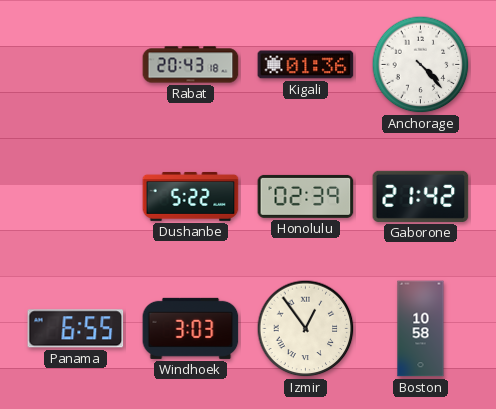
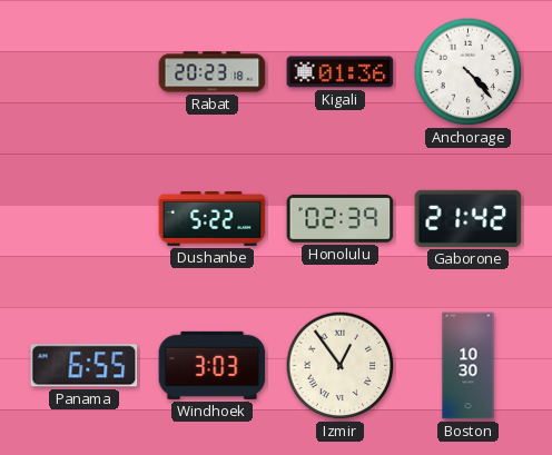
Rabat: 20:43 -> 20:23 (213, 72)
Boston: 10:58 -> 10:30 (469, 366)
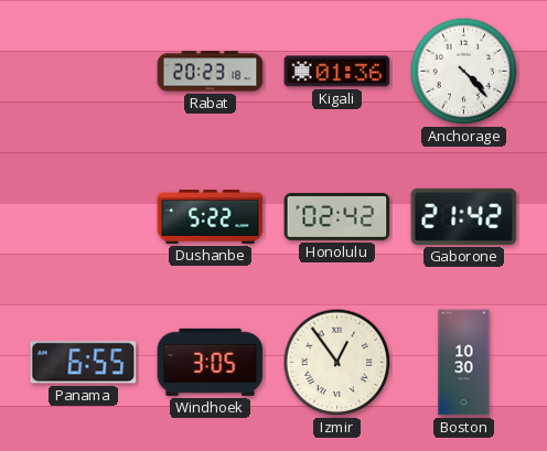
Honolulu: 02:39 -> 02:42 (337, 216)
Windhoek: 3:03 -> 3:05 (211, 362)
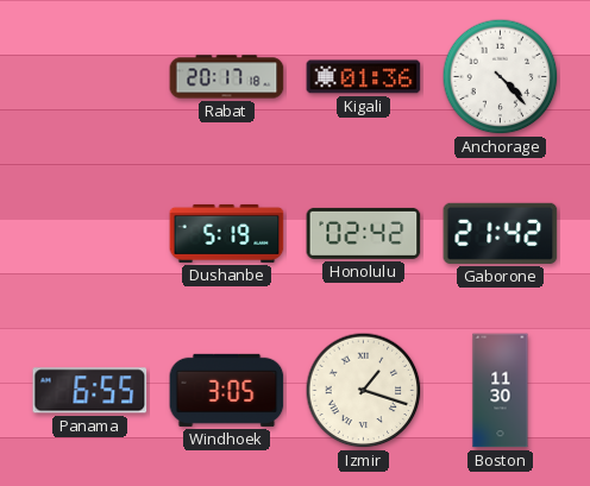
Rabat: 20:23 -> 20:17 (227, 77)
Dushanbe: 5:22 -> 5:19 (227, 233)
Izmir: 12:54 -> 1:18 (364, 391)
Boston: 10:30 -> 11:30 (501, 391)
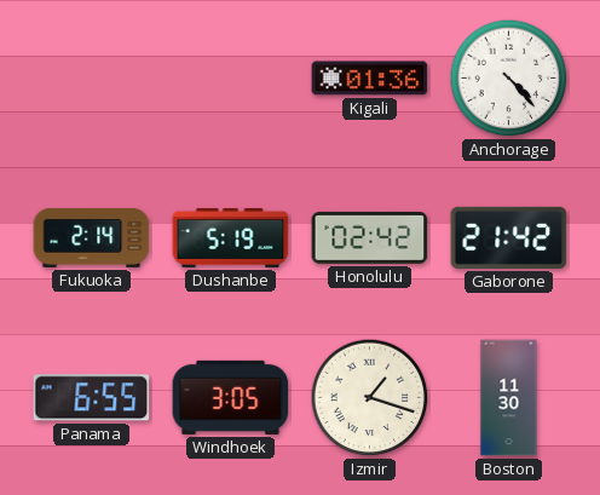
Rabat: 20:17 -> none (227, 77)
Fukuoka: none -> 2:14 (92, 237)
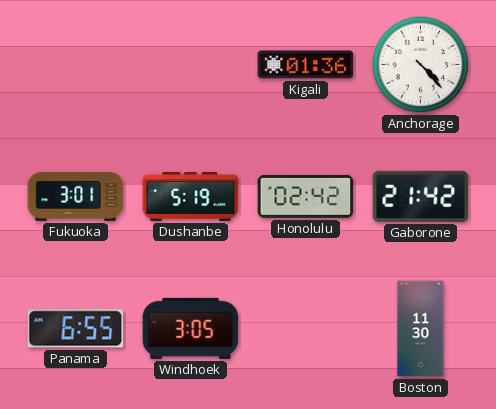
Fukuoka: 2:14 -> 3:01 (76, 196)
Izmir: 1:18 -> none (370, 398)
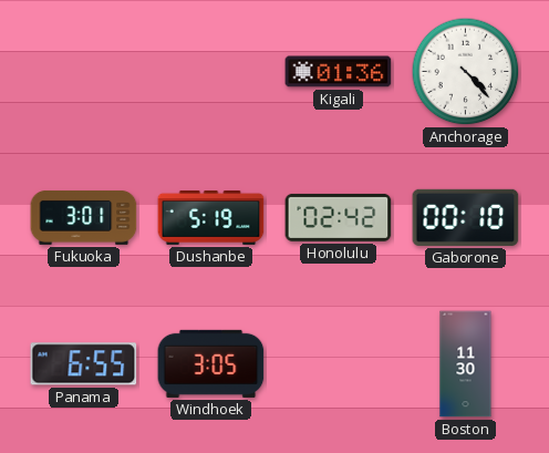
Gaborone: 21:42 -> 00:10 (466, 217)
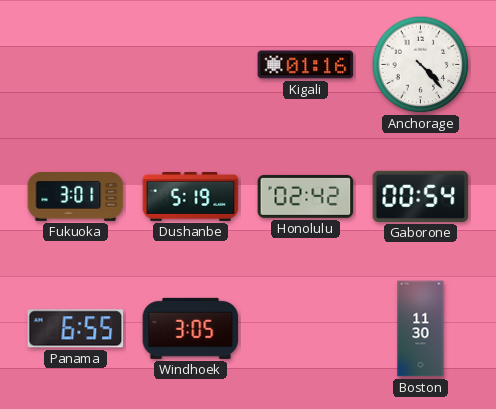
Kigali: 01:36 -> 01:16 (306, 65)
Gaborone: 00:10 -> 00:54 (421, 196)
